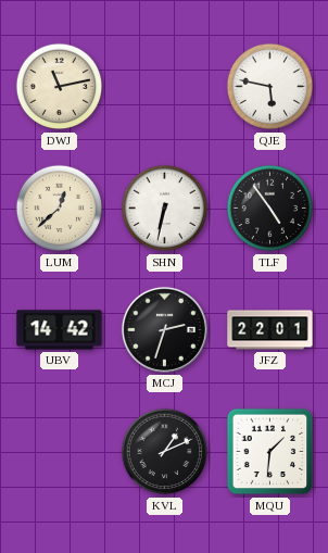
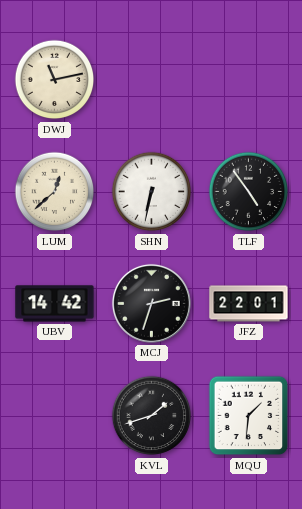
QJE: 5:47 -> none (270, 87)
KVL: 1:11 -> 1:42 (152, 416)
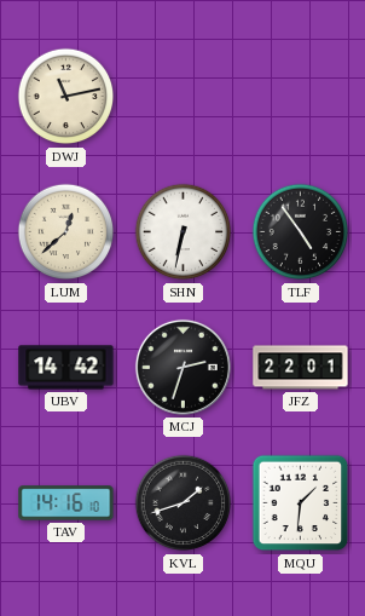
TAV: none -> 14:16 (66, 503)
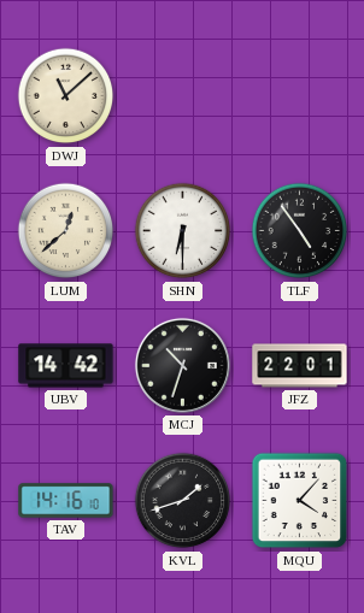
DWJ: 11:13 -> 11:08 (66, 96)
SHN: 6:32 -> 6:30 (183, 231)
MCJ: 2:33 -> 10:33 (182, 365)
MQU: 1:31 -> 4:07 (300, 501)
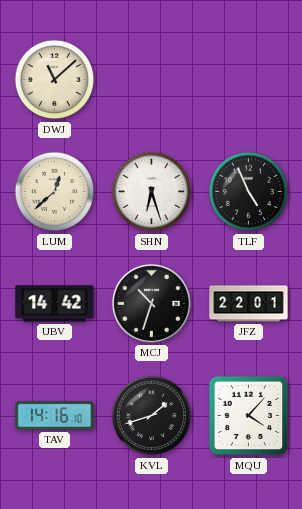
SHN: 6:30 -> 6:27 (152, 192)
TLF: 4:54 -> 4:56 (249, 192)
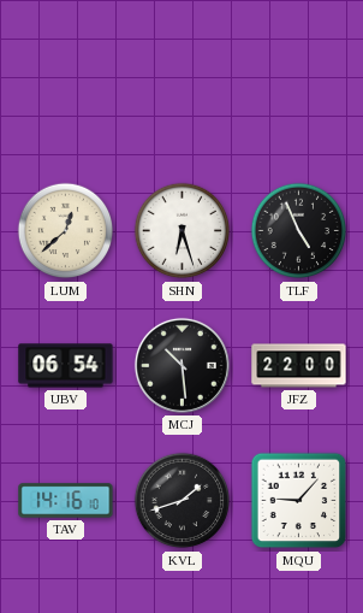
DWJ: 11:08 -> none (55, 80)
UBV: 14:42 -> 06:54 (66, 366)
MCJ: 10:33 -> 10:29 (181, 365)
JFZ: 22:01 -> 22:00 (299, 366)
MQU: 4:07 -> 9:07 (299, 501)
